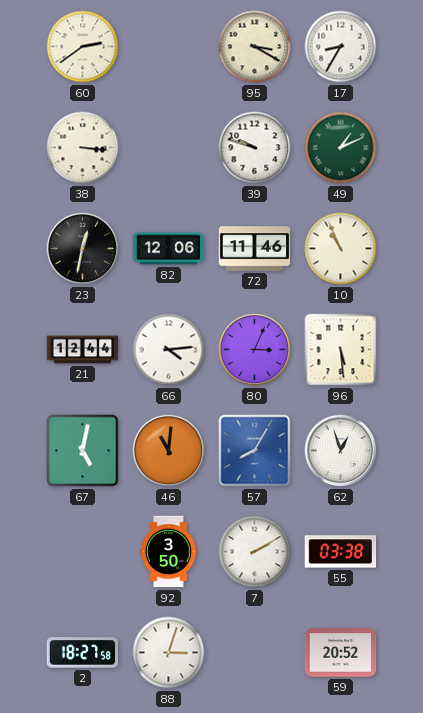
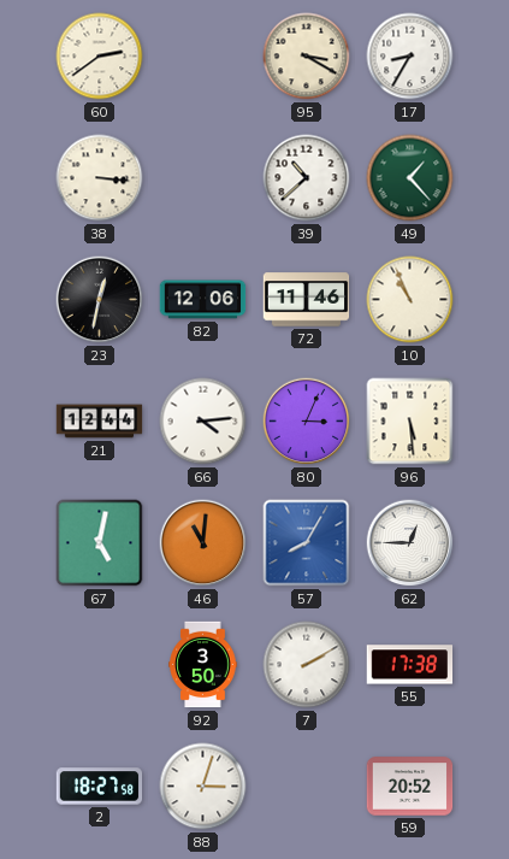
39: 9:48 -> 10:38 (307, 178)
49: 1:11 -> 1:23 (410, 178)
62: 12:57 -> 12:45 (410, 543)
55: 03:38 -> 17:38 (410, 665)
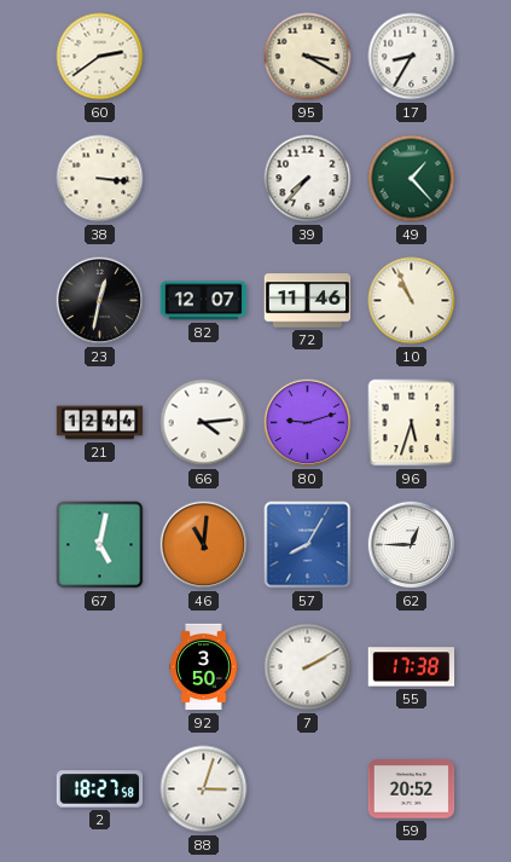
39: 10:38 -> 7:37 (308, 179)
82: 12:06 -> 12:07 (204, 301)
80: 3:04 -> 9:12 (308, 423)
96: 5:29 -> 5:33 (412, 423)
